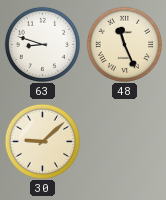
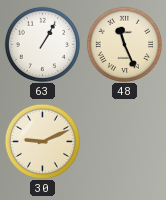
63: 8:48 -> 1:05 (42, 44)
30: 9:08 -> 9:11 (42, 141)
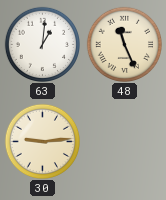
63: 1:05 -> 1:01 (42, 44)
30: 9:11 -> 9:14 (42, 141)
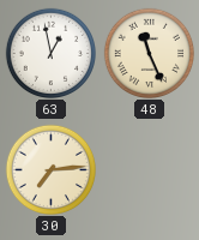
63: 1:01 -> 12:58 (50, 53)
30: 9:14 -> 7:14 (50, 169)
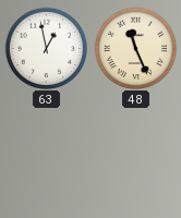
30: 7:14 -> none (50, 169)
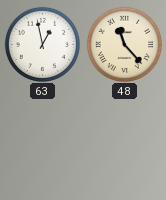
48: 11:26 -> 11:23 (124, 44)
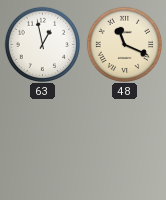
48: 11:23 -> 11:19 (124, 44)
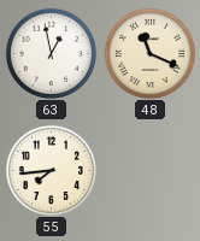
55: none -> 7:44 (51, 170)
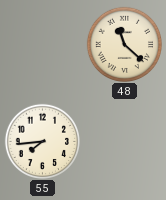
63: 12:58 -> none (51, 53)
48: 11:19 -> 11:22 (124, 44)
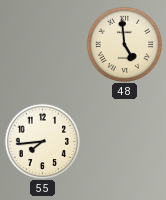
48: 11:22 -> 4:59 (124, 44)
